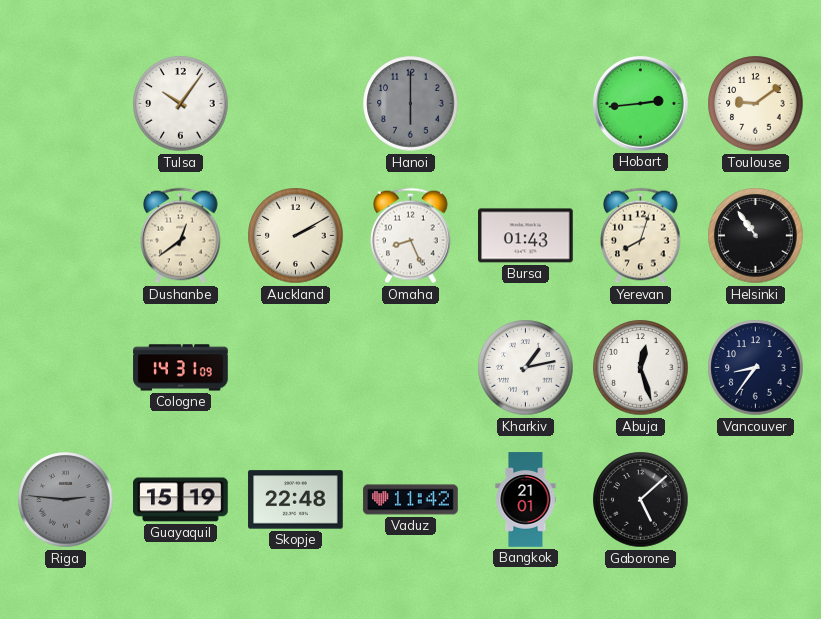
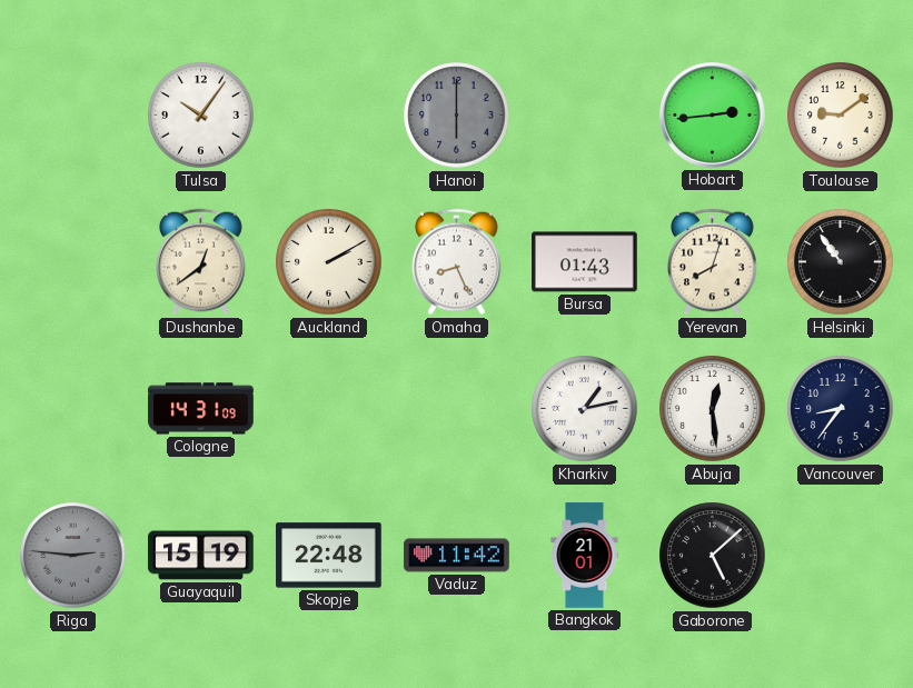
Abuja: 12:27 -> 12:29 (713, 409)
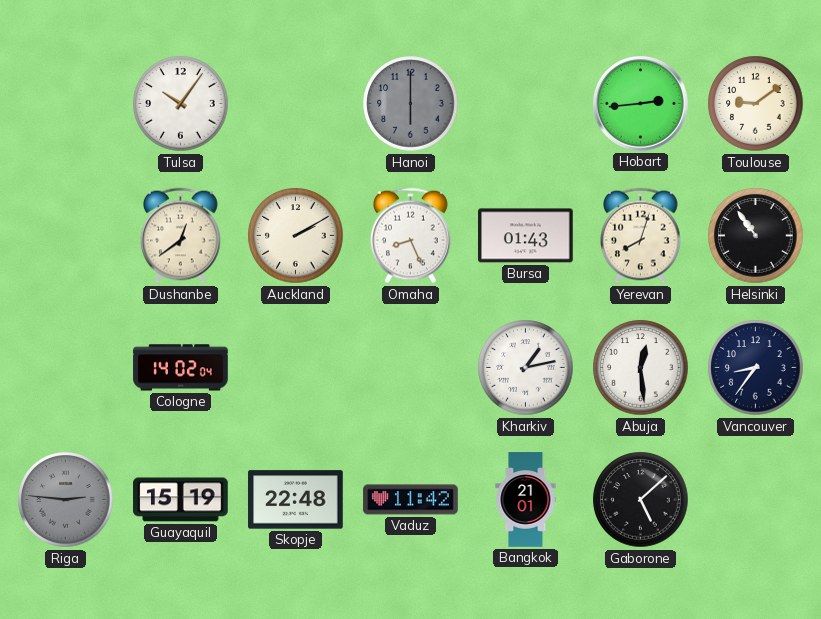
Cologne: 14:31 -> 14:02 (181, 368)
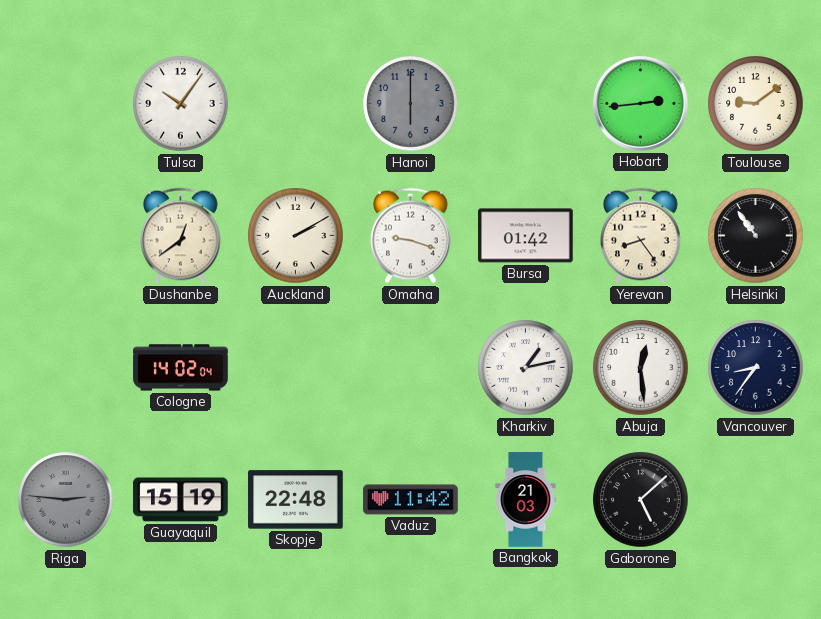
Omaha: 8:26 -> 9:18 (411, 236)
Bursa: 01:43 -> 01:42 (526, 236)
Yerevan: 8:03 -> 8:24 (641, 236)
Bangkok: 21:01 -> 21:03 (526, 500)
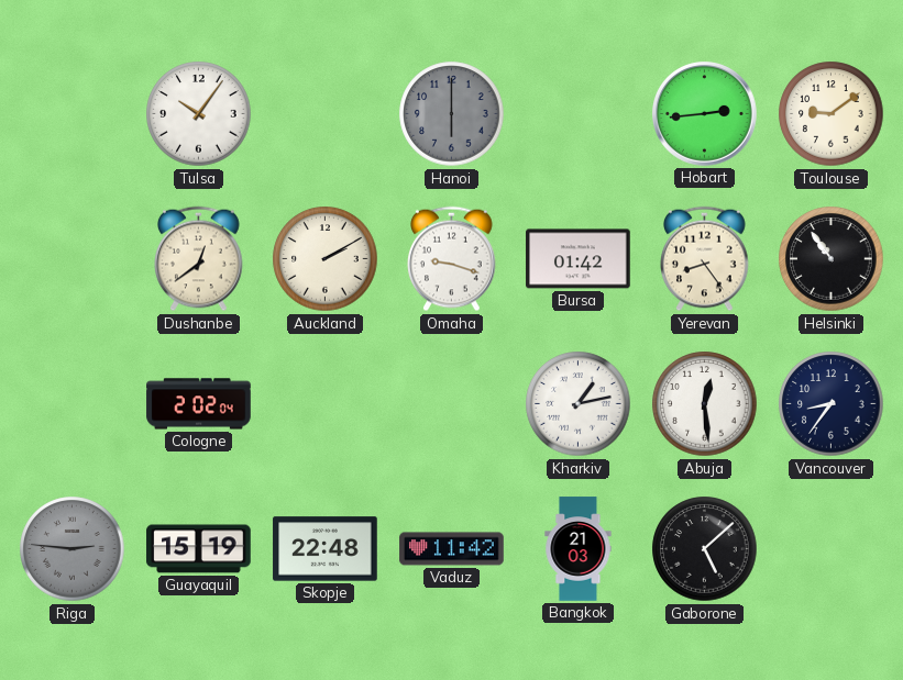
Cologne: 14:02 -> 2:02 (199, 404)
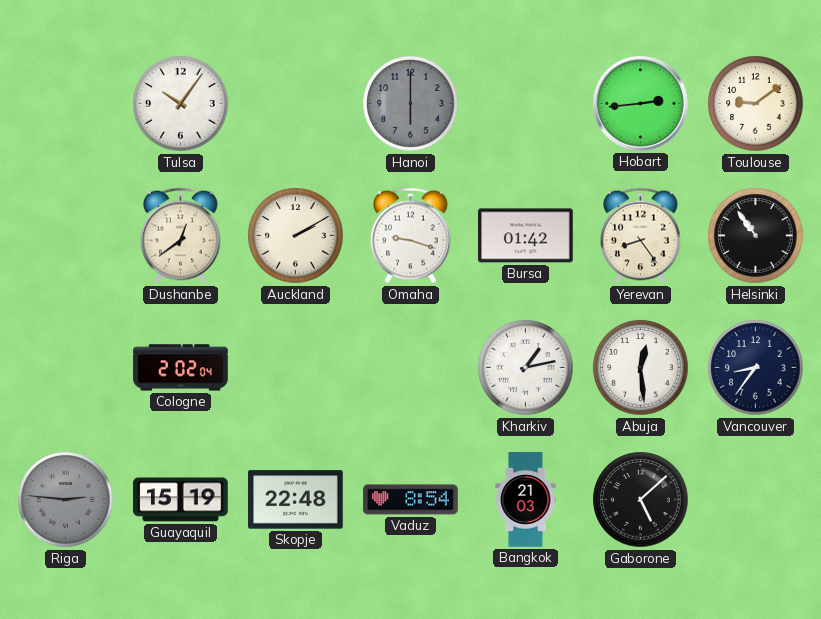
Vaduz: 11:42 -> 8:54 (411, 500)
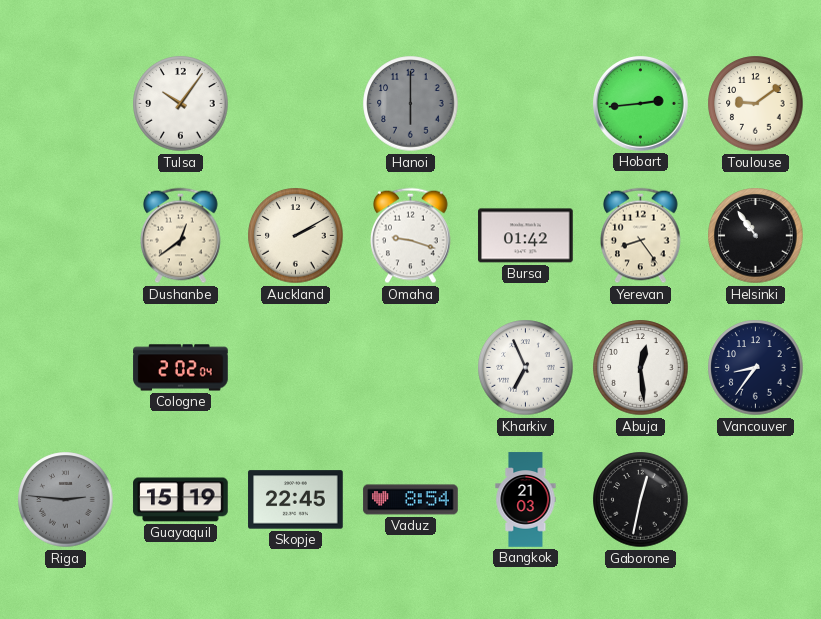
Kharkiv: 1:13 -> 6:56 (526, 368)
Skopje: 22:48 -> 22:45 (296, 500)
Gaborone: 5:08 -> 12:32 (641, 500)
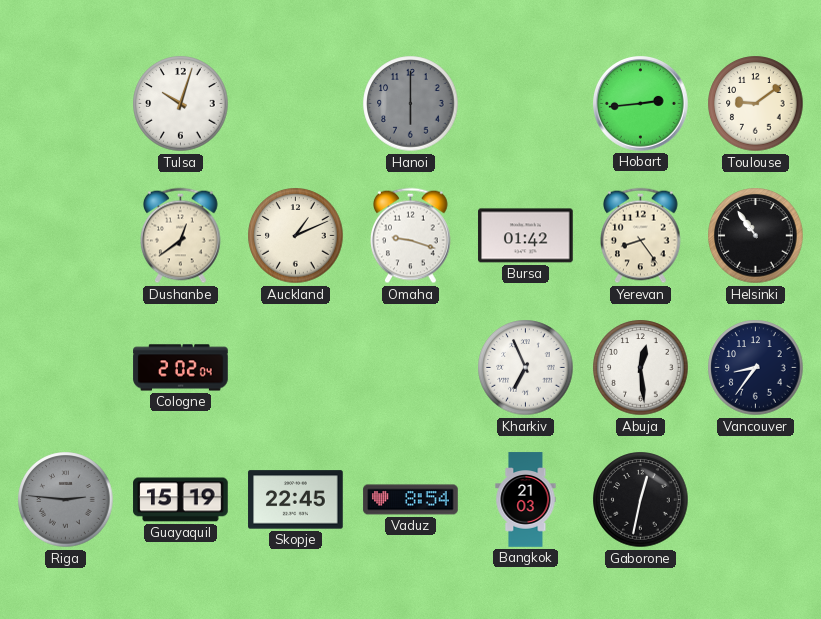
Tulsa: 10:06 -> 10:03 (181, 104)
Auckland: 2:10 -> 1:11 (296, 236)
